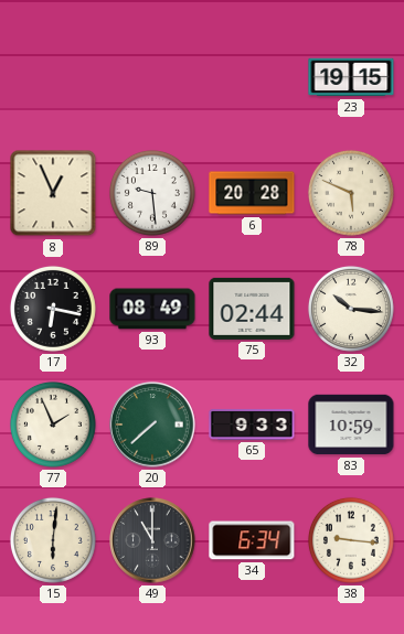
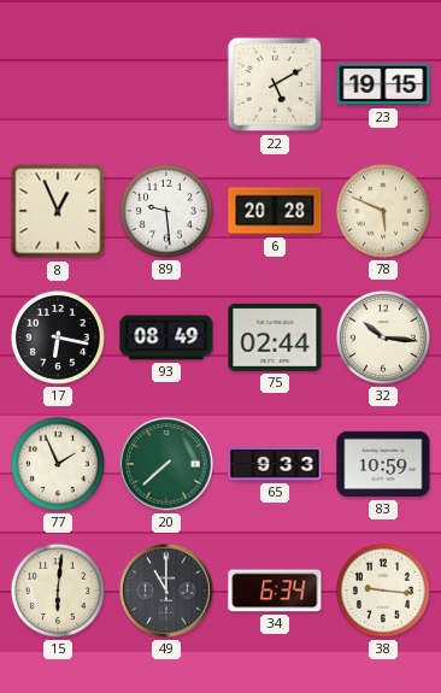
22: none -> 5:10 (275, 84)
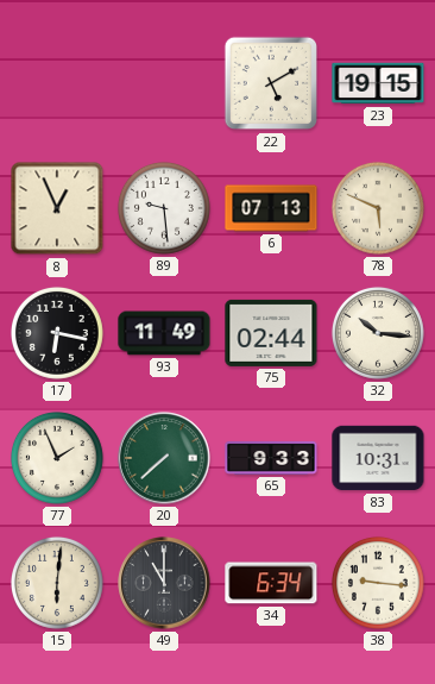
6: 20:28 -> 07:13 (271, 208)
93: 08:49 -> 11:49 (164, 333)
83: 10:59 -> 10:31 (378, 458)
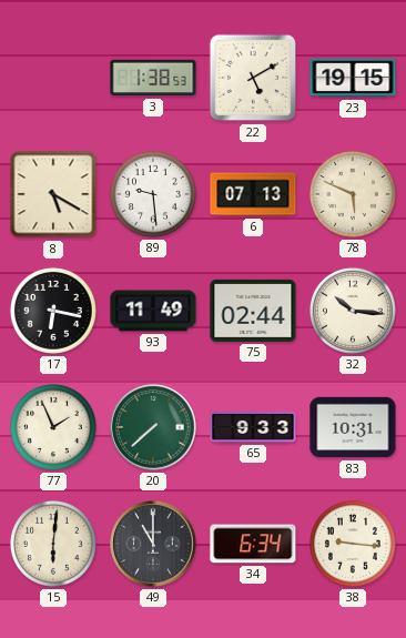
3: none -> 1:38 (153, 78)
8: 12:56 -> 5:20 (53, 194)
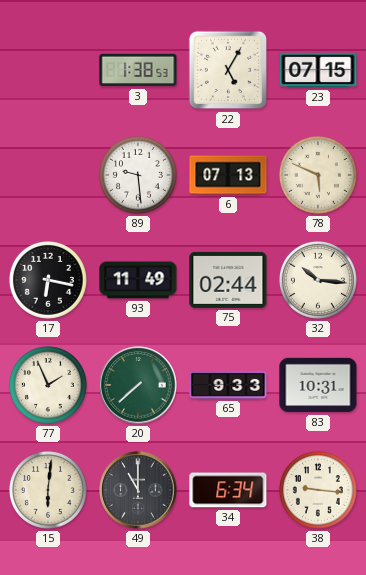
22: 5:10 -> 5:05 (228, 70)
23: 19:15 -> 07:15 (318, 70)
8: 5:20 -> none (53, 194)
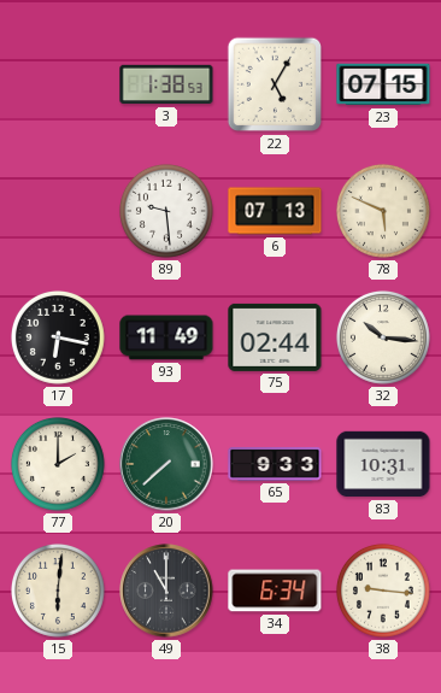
77: 1:56 -> 2:00 (58, 464)
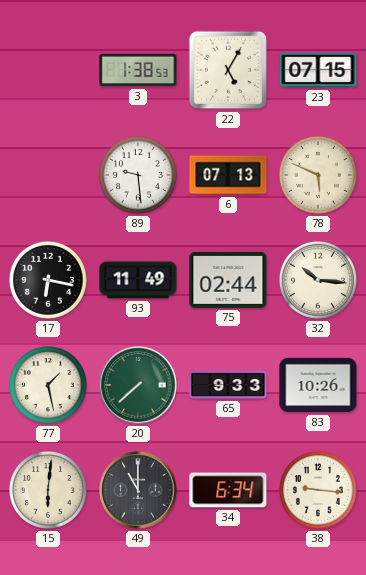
77: 2:00 -> 1:28 (48, 385)
83: 10:31 -> 10:26 (318, 385)
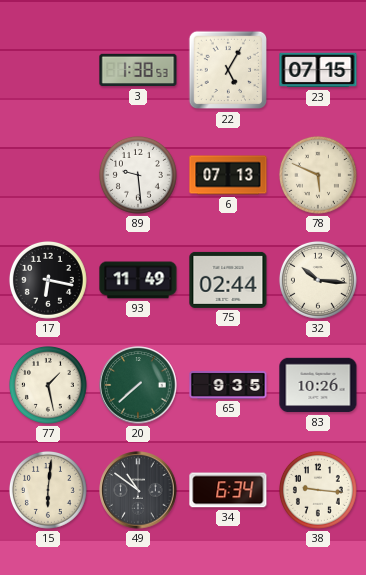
65: 9:33 -> 9:35 (228, 385)
49: 11:00 -> 10:51 (138, 490)
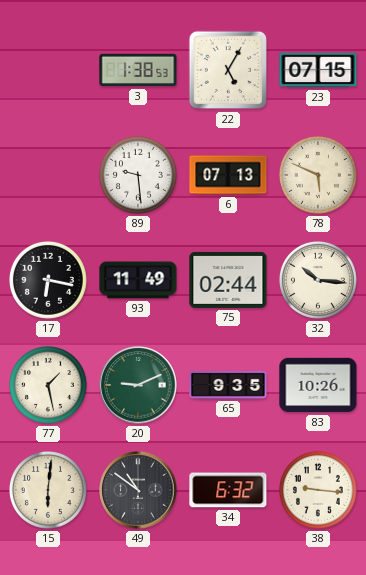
20: 7:38 -> 9:11 (138, 385)
34: 6:34 -> 6:32 (228, 490)
